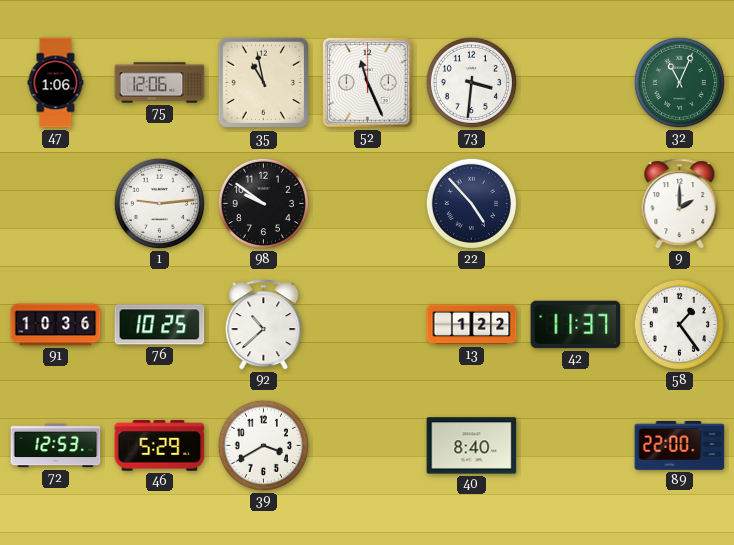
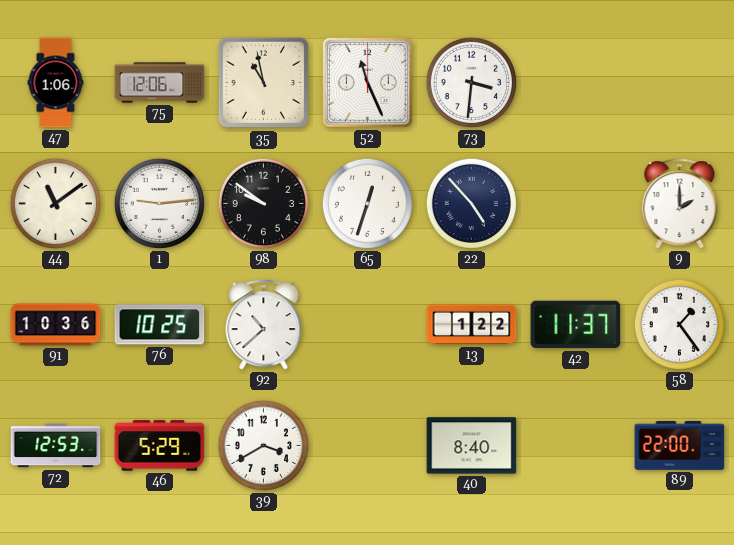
32: 11:04 -> none (679, 82)
44: none -> 11:09 (55, 203)
65: none -> 12:33 (367, 203)
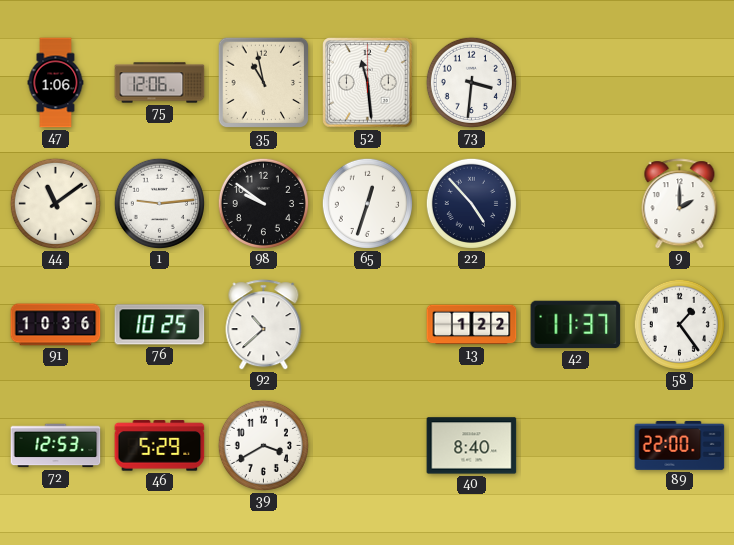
52: 11:26 -> 11:29 (368, 83)
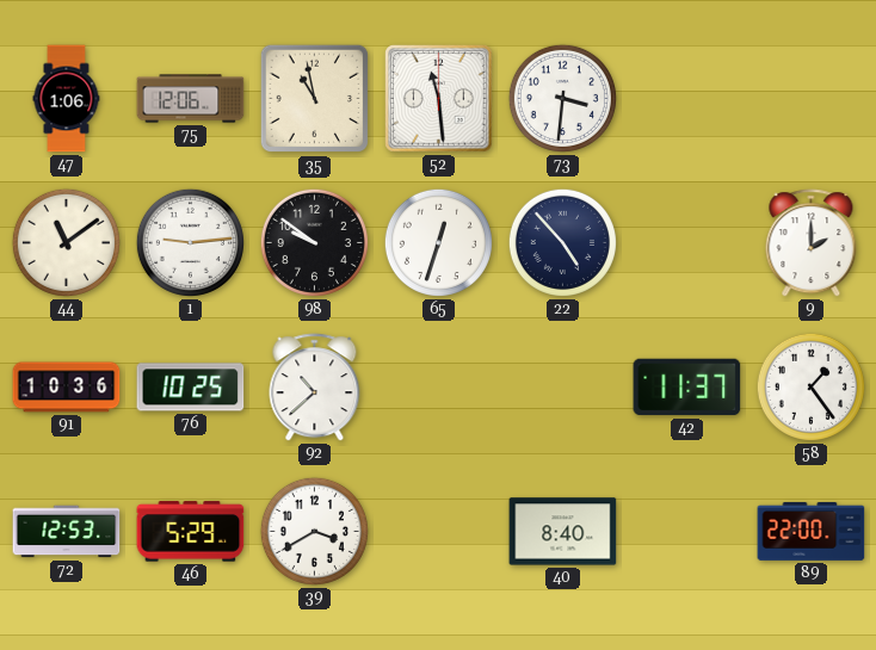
13: 1:22 -> none (472, 325)
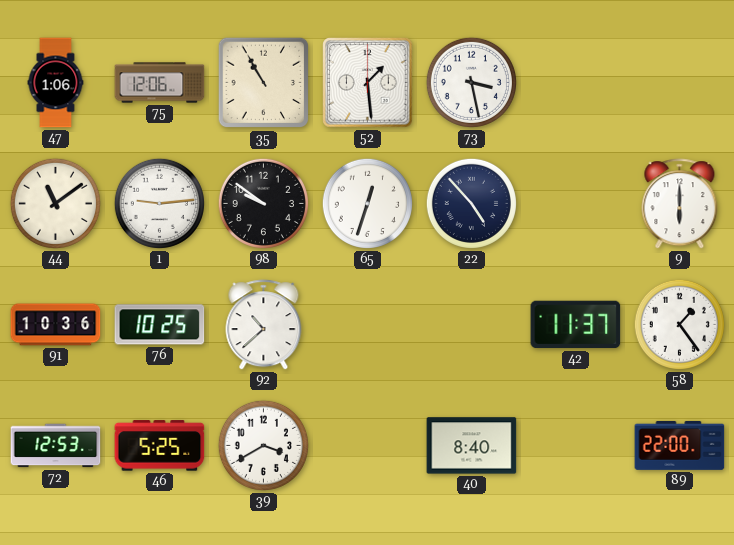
35: 10:58 -> 10:55 (264, 83)
52: 11:29 -> 1:29 (368, 83)
73: 3:31 -> 3:28 (471, 82)
9: 2:00 -> 6:00 (680, 204)
46: 5:29 -> 5:25 (160, 446)
